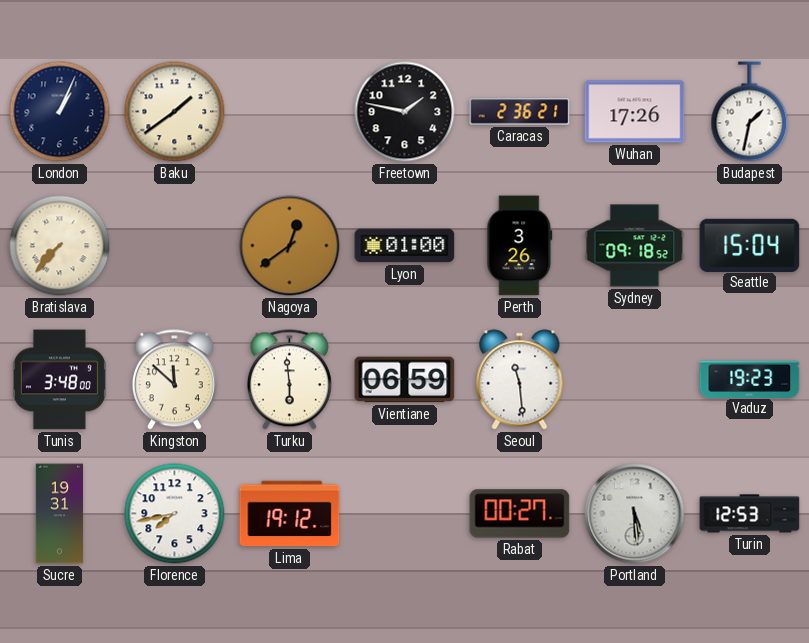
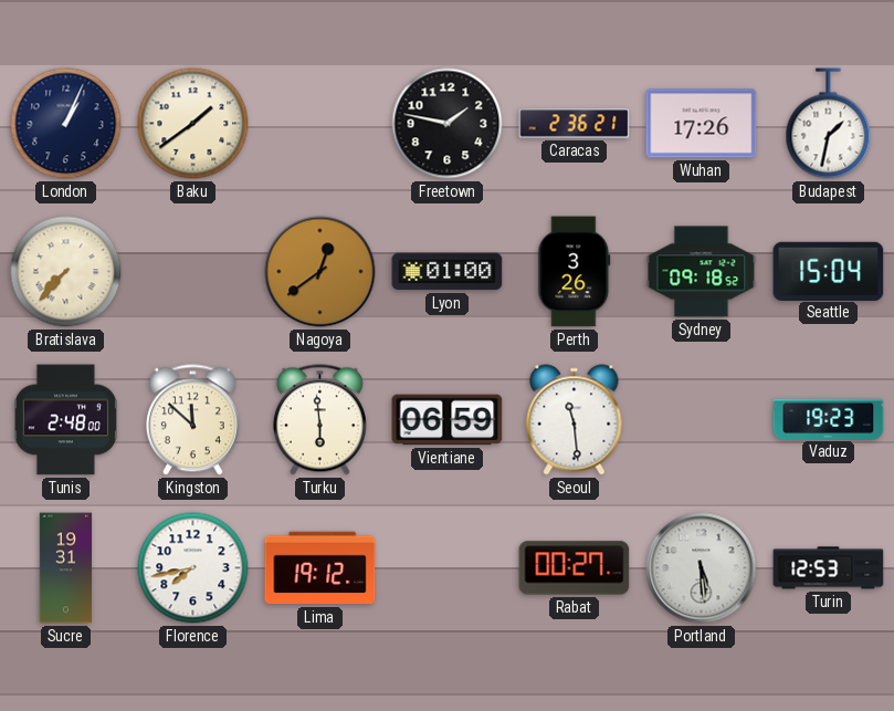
Tunis: 3:48 -> 2:48 (65, 420)
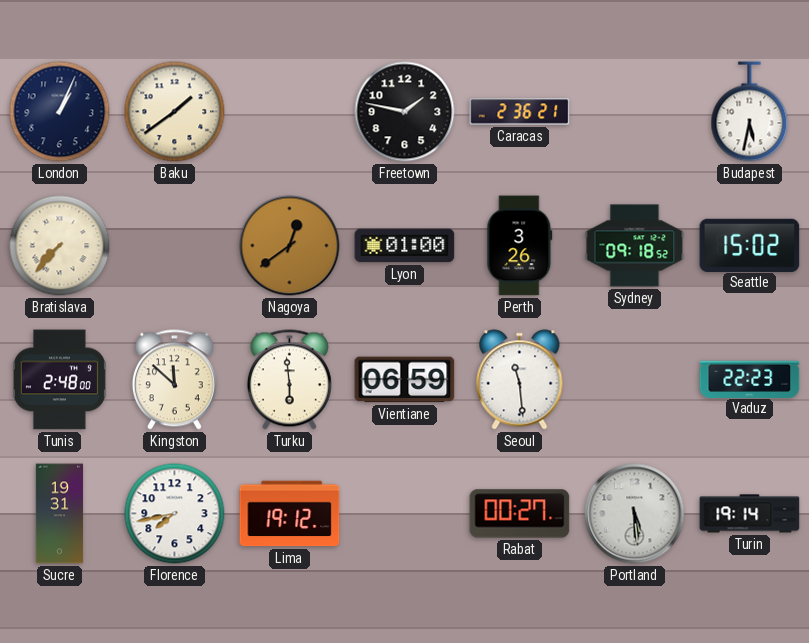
Wuhan: 17:26 -> none (702, 124)
Budapest: 1:32 -> 5:32 (750, 112)
Seattle: 15:04 -> 15:02 (750, 245)
Vaduz: 19:23 -> 22:23 (750, 379)
Turin: 12:53 -> 19:14 (750, 514)
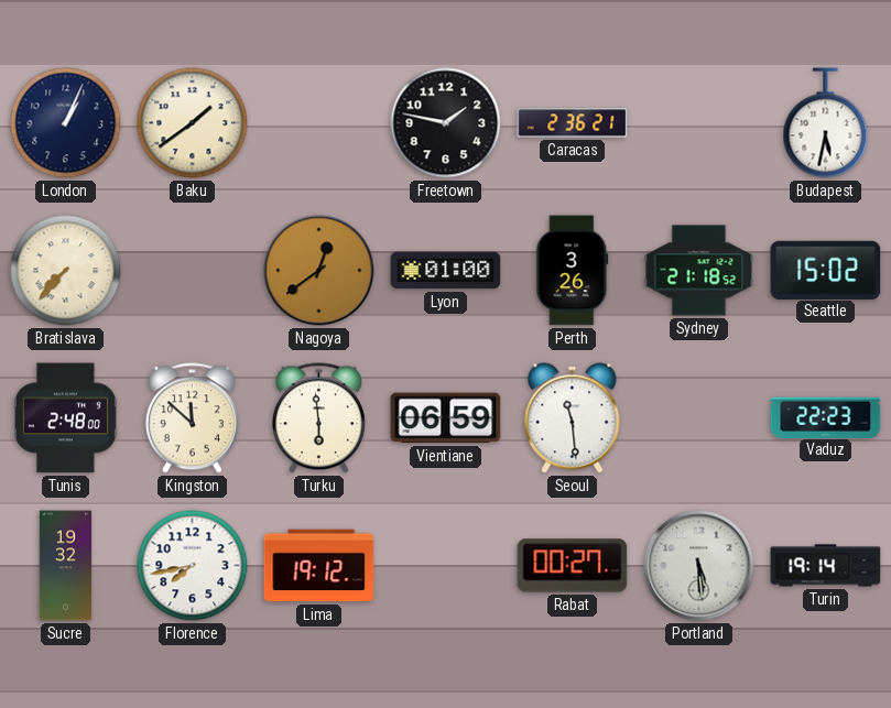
Sydney: 09:18 -> 21:18 (699, 271)
Sucre: 19:31 -> 19:32 (66, 566)
